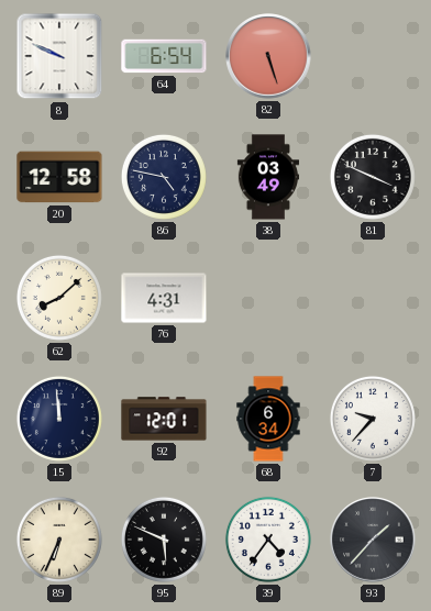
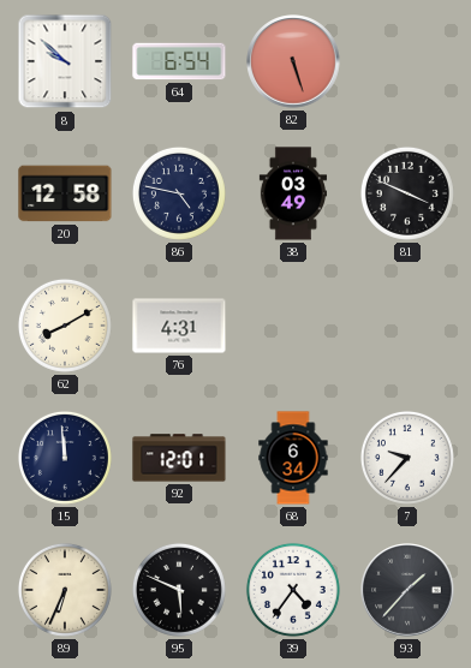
8: 9:49 -> 9:52 (65, 61)
62: 8:08 -> 8:10 (65, 326)
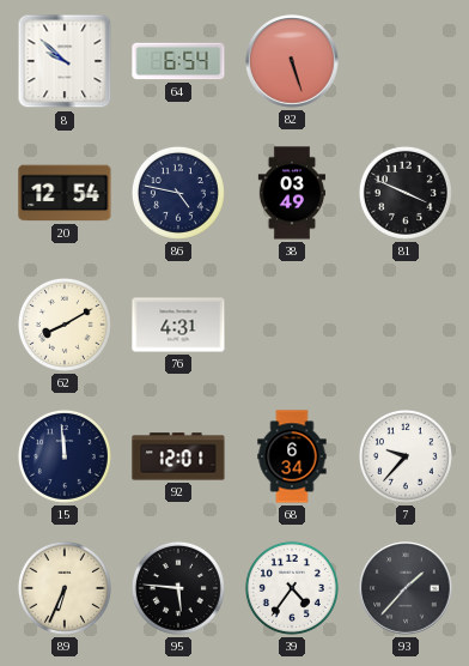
20: 12:58 -> 12:54 (65, 193)
95: 5:49 -> 5:46 (178, 588)
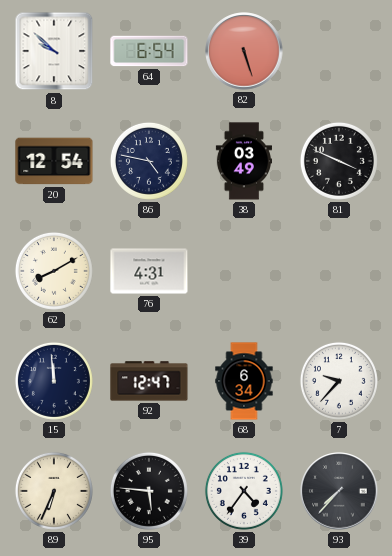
92: 12:01 -> 12:47 (149, 381)
93: 1:37 -> 7:37 (339, 491)
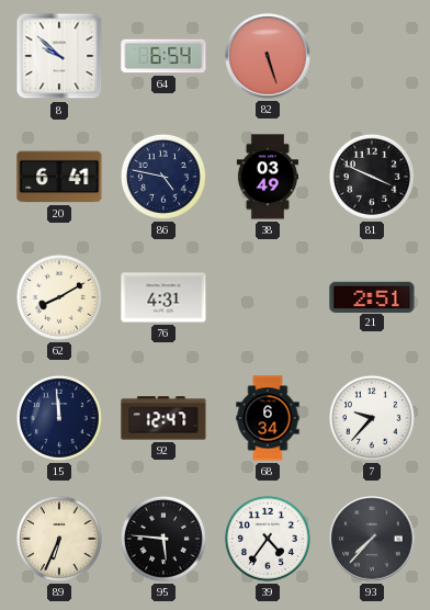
20: 12:54 -> 6:41 (59, 177)
21: none -> 2:51 (372, 296)
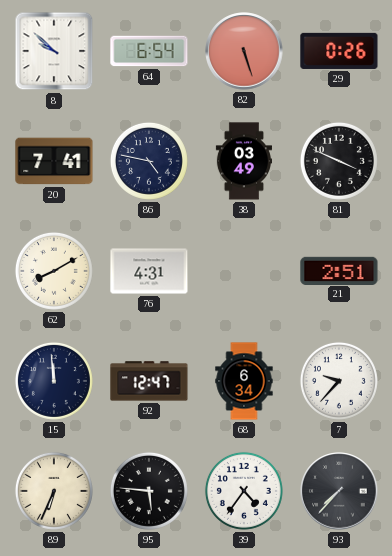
29: none -> 0:26 (339, 51)
20: 6:41 -> 7:41 (54, 161)
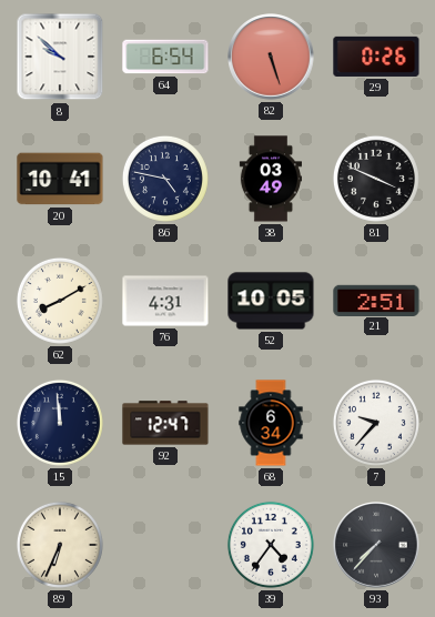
20: 7:41 -> 10:41 (60, 179)
52: none -> 10:05 (271, 301)
95: 5:46 -> none (149, 491)
